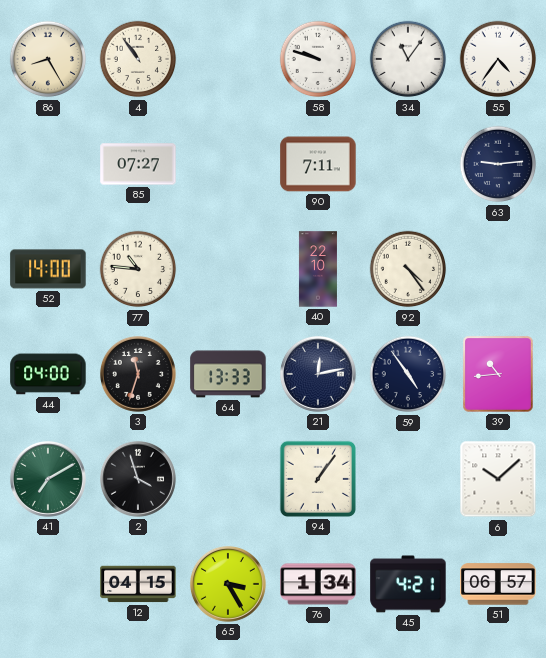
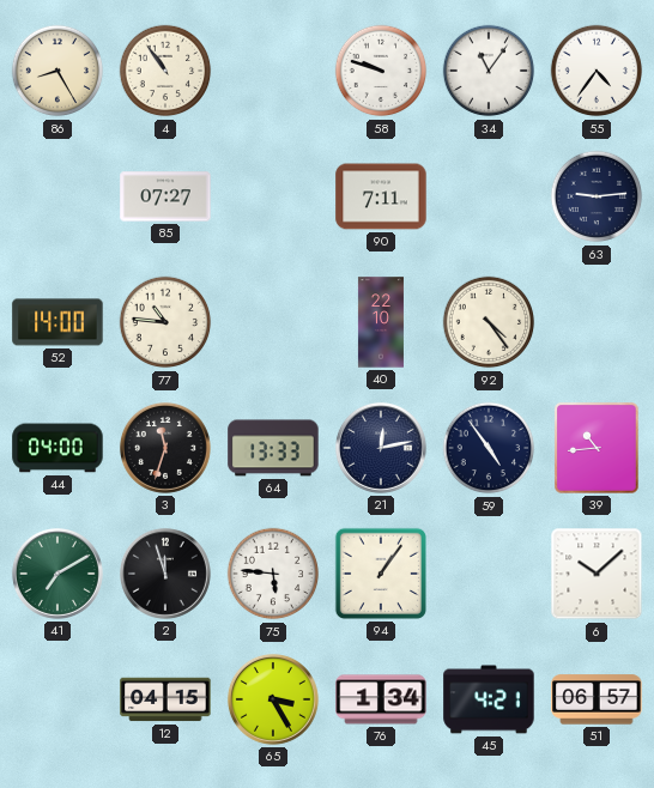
2: 3:57 -> 11:57 (165, 574)
75: none -> 5:46 (273, 574)
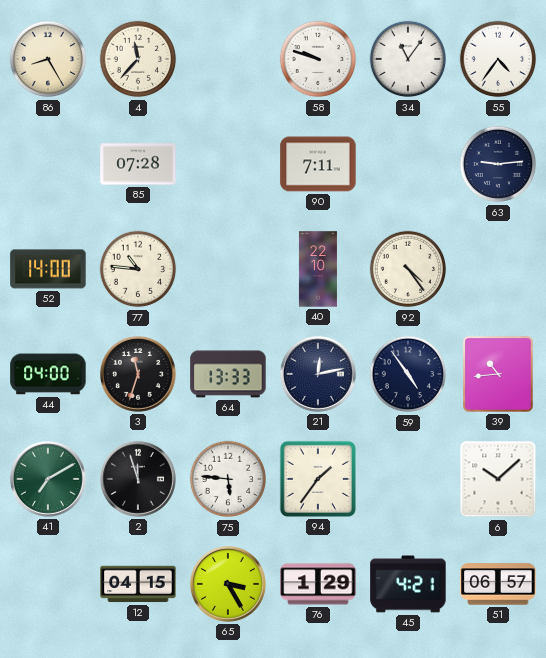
4: 10:54 -> 11:37 (138, 59)
85: 07:27 -> 07:28 (138, 164)
94: 1:06 -> 1:36 (318, 479)
76: 1:34 -> 1:29 (318, 584)
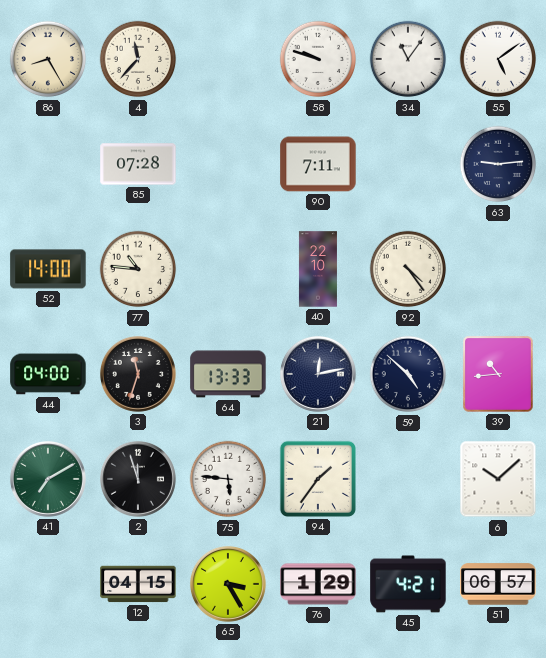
55: 4:36 -> 5:09 (498, 59)
59: 4:54 -> 4:52 (408, 374)
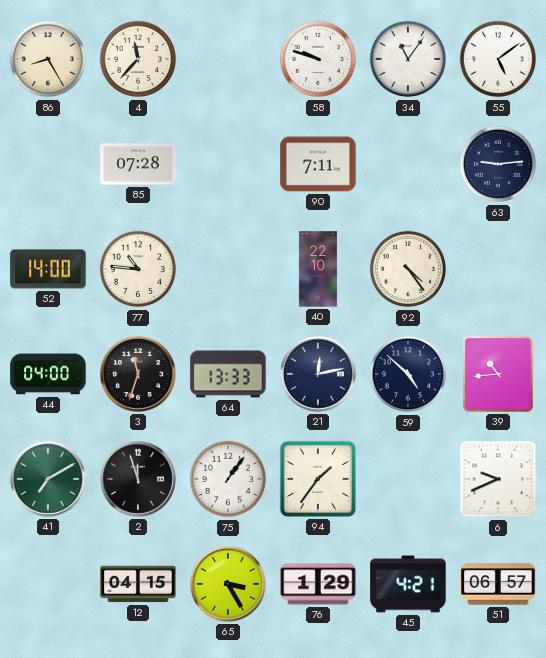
75: 5:46 -> 1:06 (228, 479)
6: 10:08 -> 9:41 (498, 479)
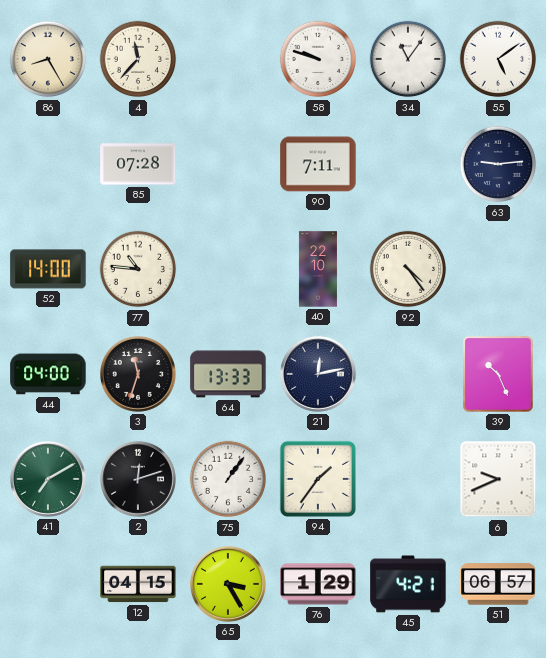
59: 4:52 -> none (408, 374)
39: 10:44 -> 10:26 (499, 374)
2: 11:57 -> 12:12 (138, 479)
